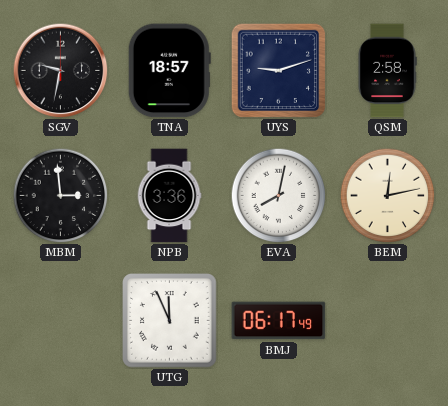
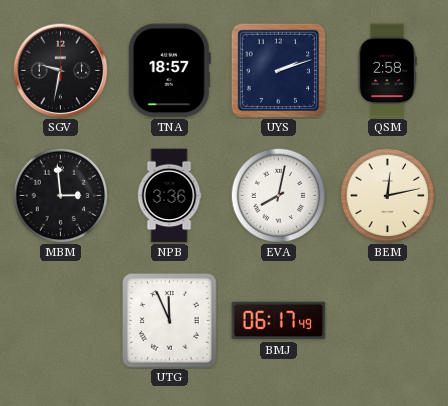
UYS: 9:12 -> 2:12 (278, 70)
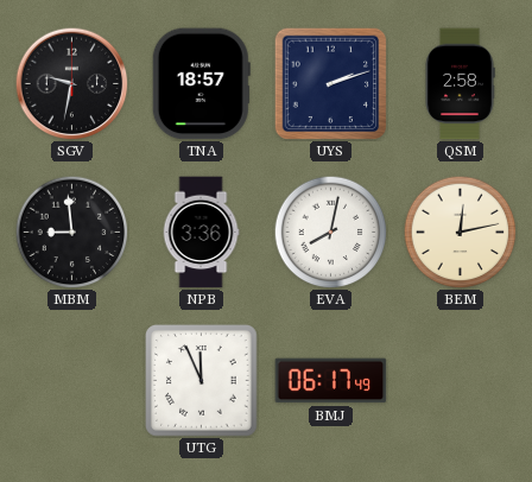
MBM: 2:59 -> 8:59 (71, 232)
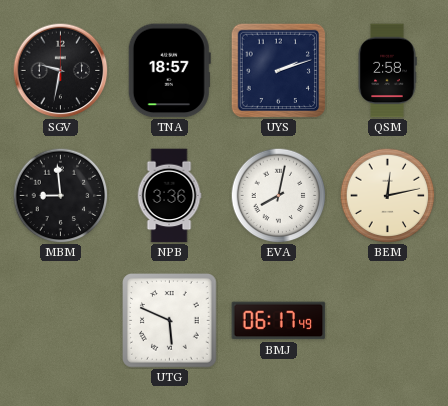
UTG: 11:56 -> 5:49 (170, 321)
